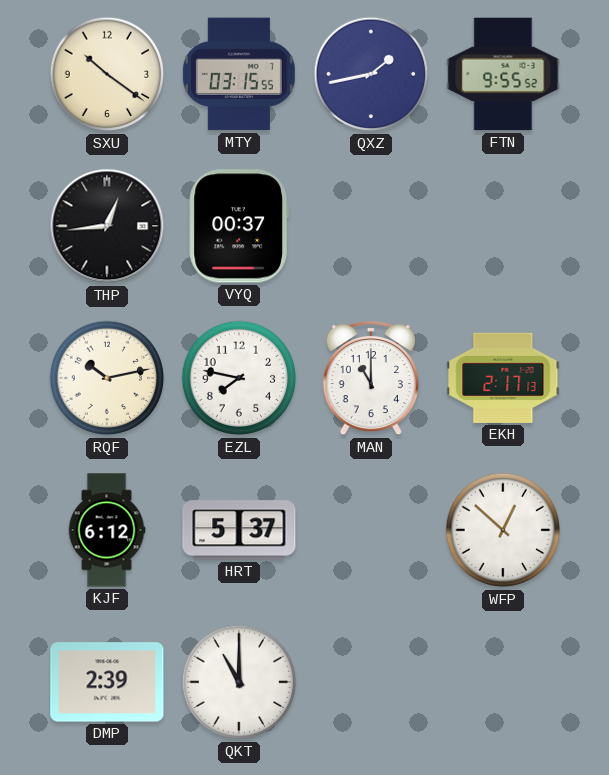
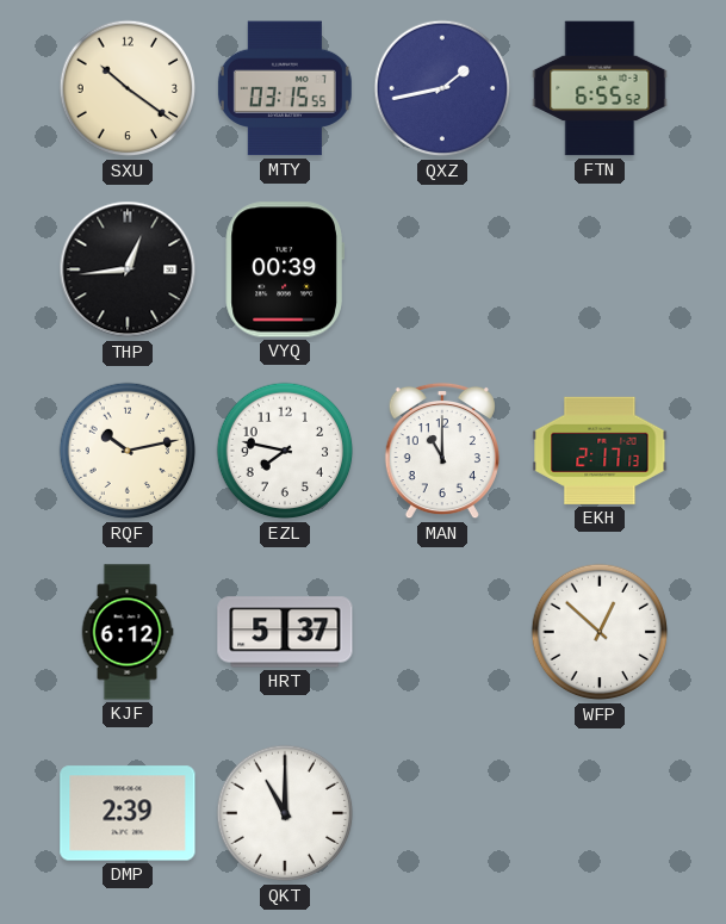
FTN: 9:55 -> 6:55 (600, 88)
VYQ: 00:37 -> 00:39 (285, 269)
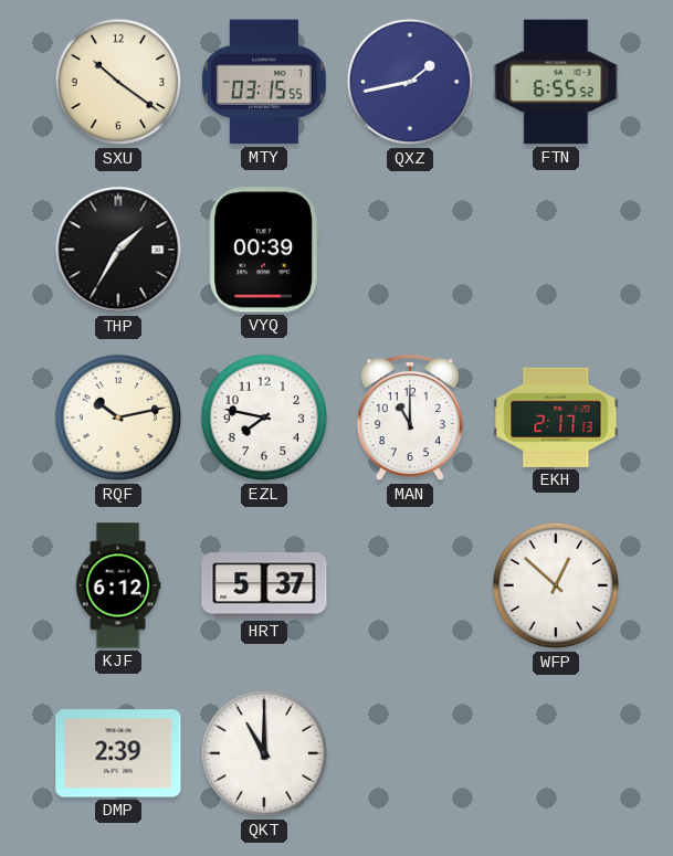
THP: 12:44 -> 1:35 (118, 250)
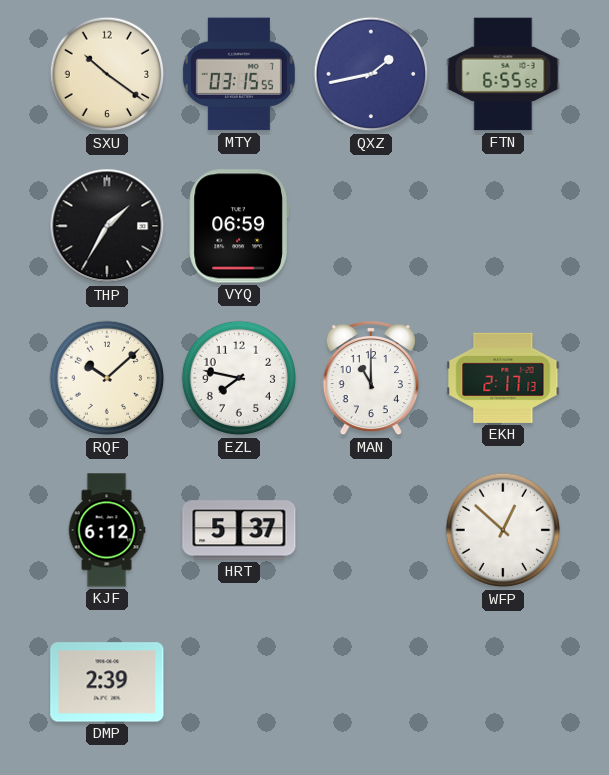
VYQ: 00:39 -> 06:59 (239, 226)
RQF: 10:13 -> 10:08 (107, 378)
QKT: 11:00 -> none (264, 753)
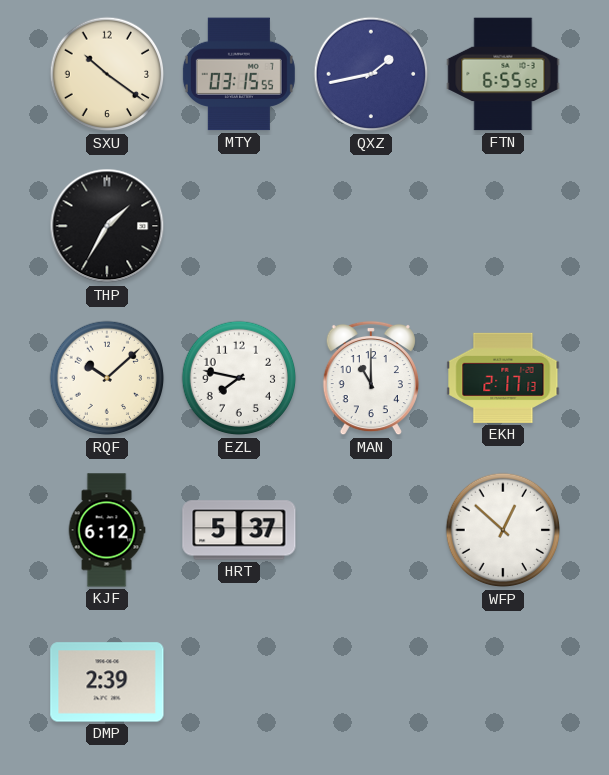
VYQ: 06:59 -> none (239, 226)
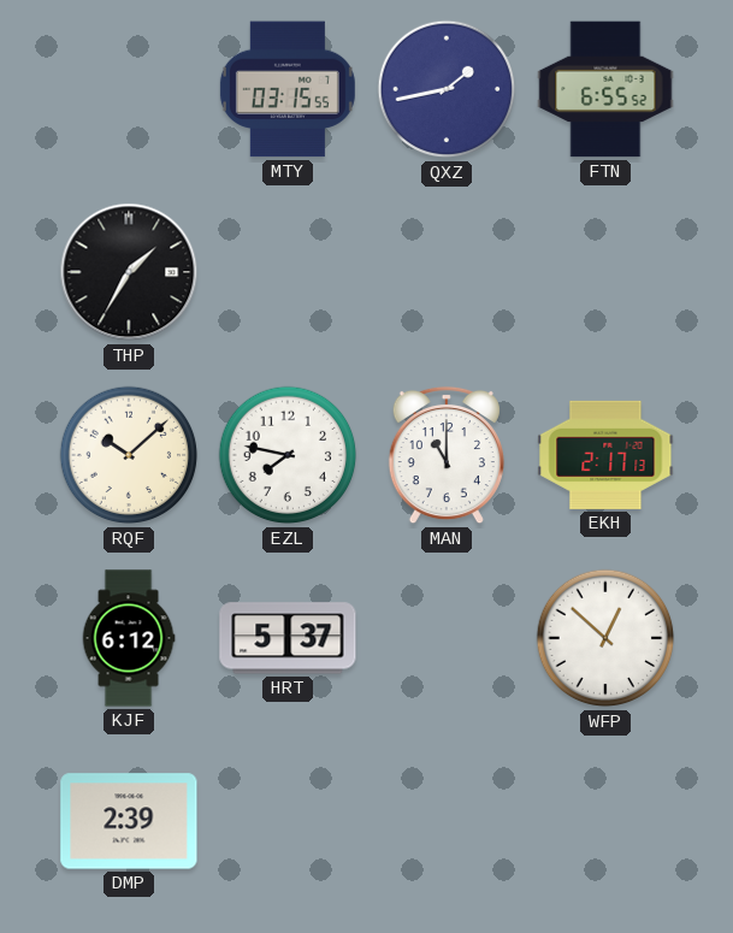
SXU: 10:21 -> none (107, 74)
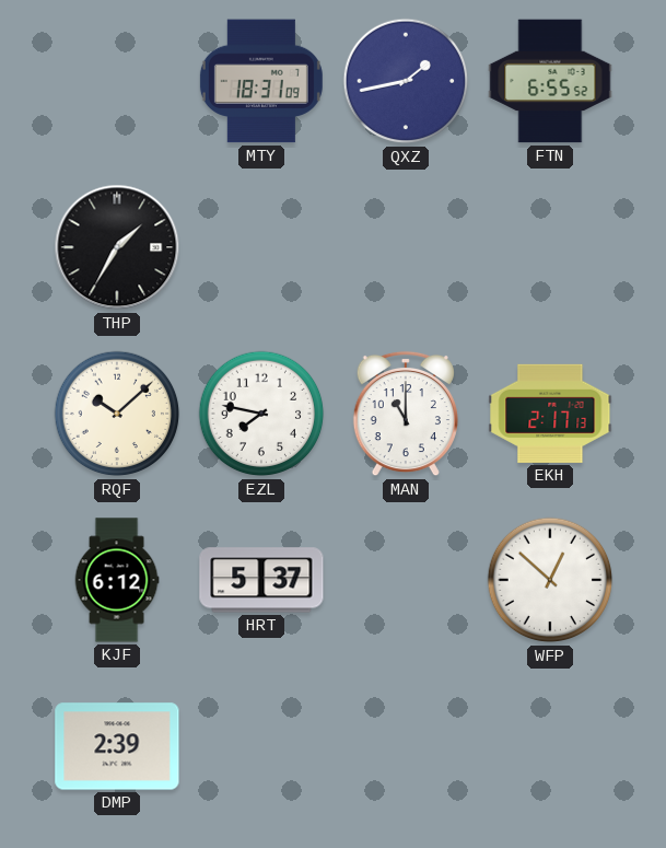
MTY: 03:15 -> 18:31 (261, 81)
